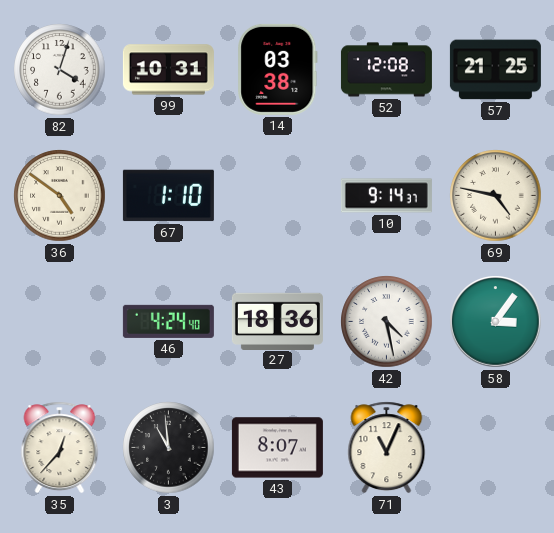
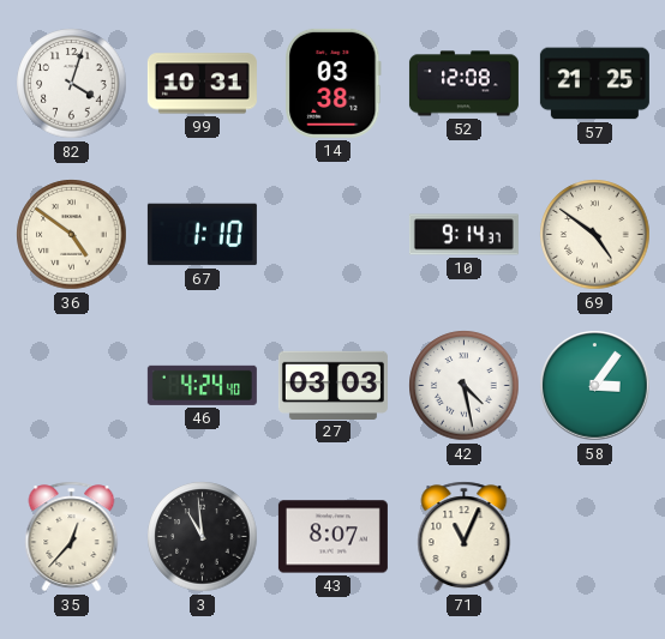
69: 4:47 -> 4:51 (595, 235)
27: 18:36 -> 03:03 (332, 385)
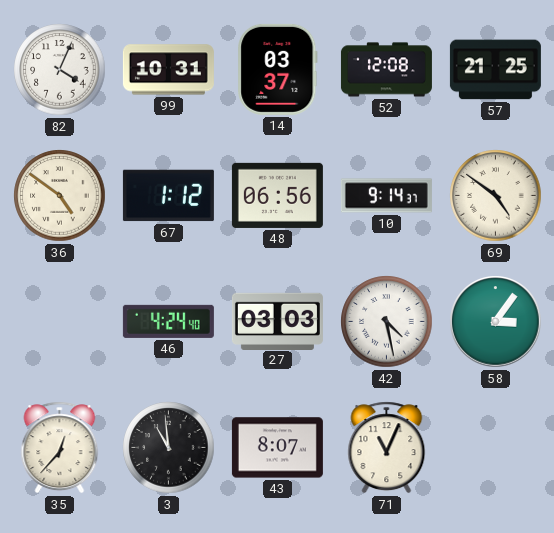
82: 4:03 -> 4:04 (60, 70)
14: 03:38 -> 03:37 (278, 69)
67: 1:10 -> 1:12 (168, 196)
48: none -> 06:56 (277, 195)
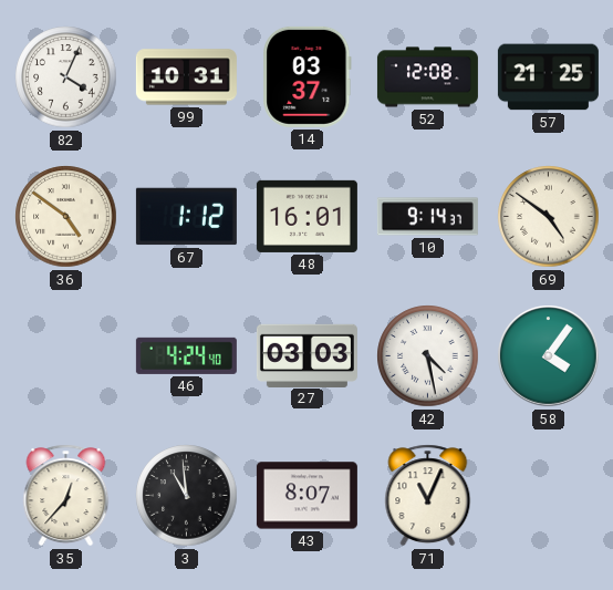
48: 06:56 -> 16:01 (306, 216)
58: 3:06 -> 4:06 (549, 356)
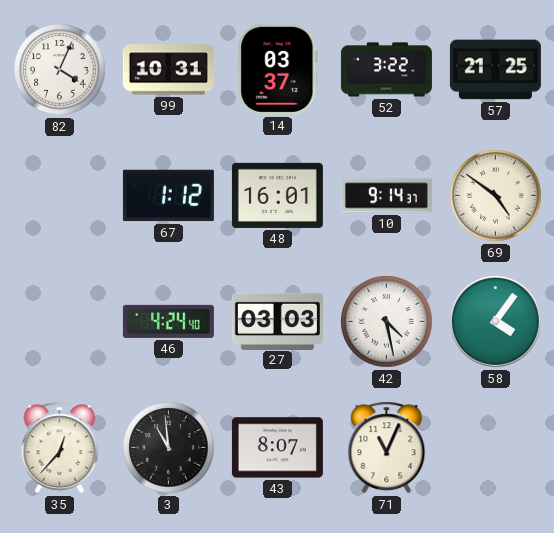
52: 12:08 -> 3:22 (386, 70)
36: 4:51 -> none (66, 217)
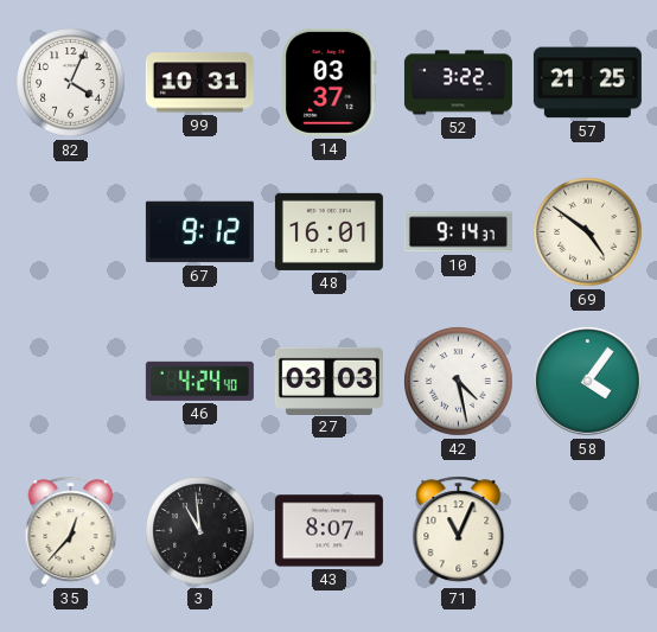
67: 1:12 -> 9:12 (199, 232)
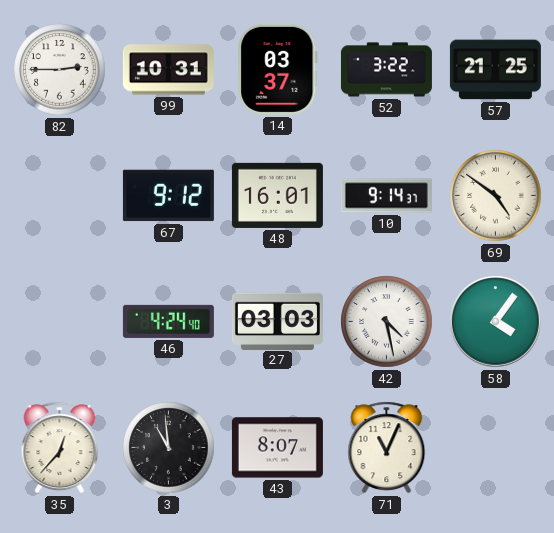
82: 4:04 -> 2:45 (60, 70)
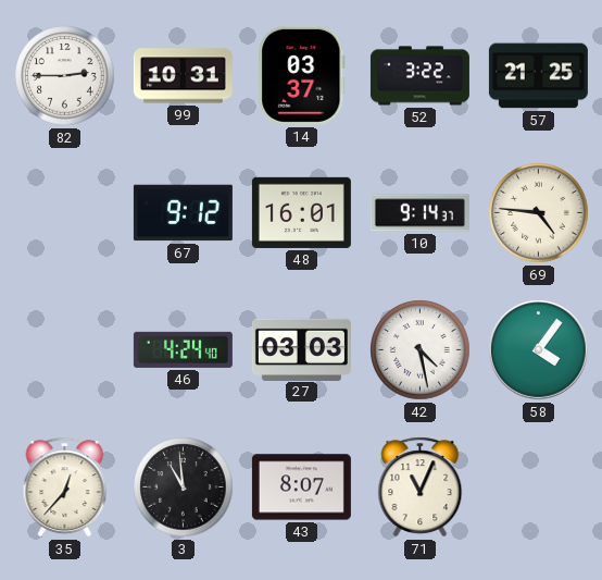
69: 4:51 -> 4:46 (539, 213)
